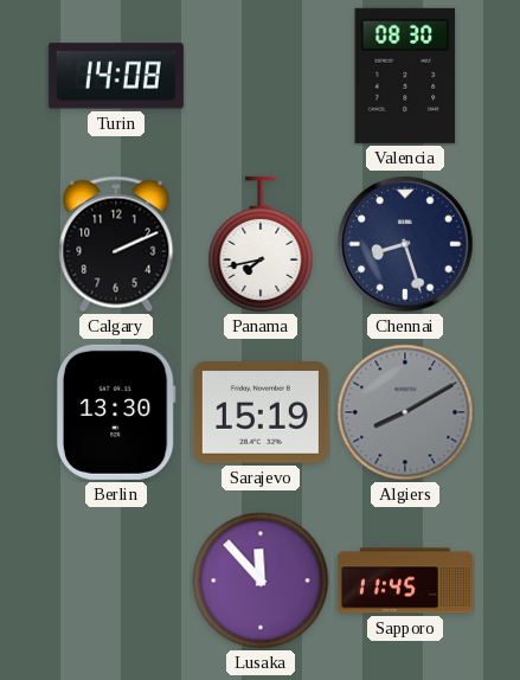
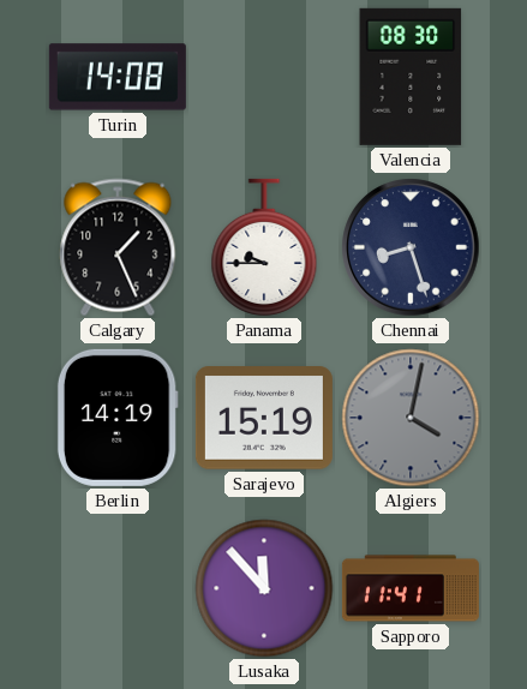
Calgary: 2:11 -> 1:26 (118, 247)
Panama: 7:43 -> 9:45 (264, 247)
Berlin: 13:30 -> 14:19 (118, 418)
Algiers: 8:10 -> 4:02 (411, 418)
Sapporo: 11:45 -> 11:41 (411, 588)
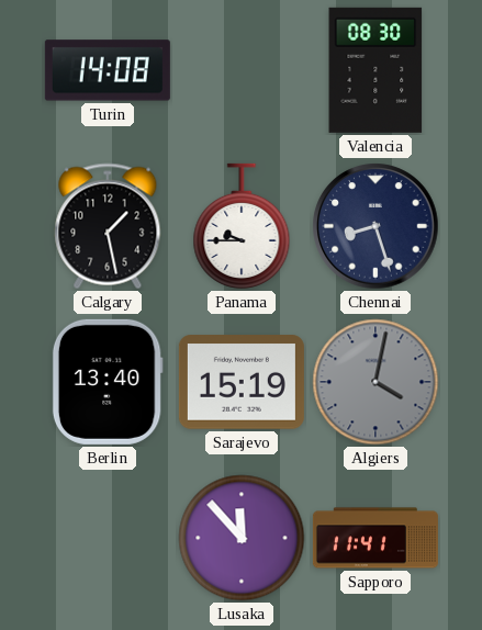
Calgary: 1:26 -> 1:28 (108, 226)
Berlin: 14:19 -> 13:40 (108, 382)
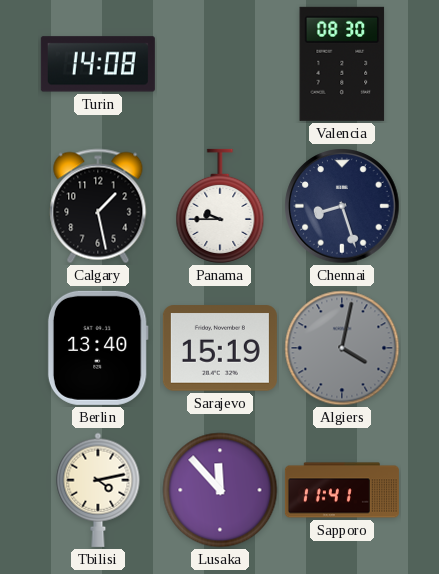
Tbilisi: none -> 4:13 (98, 490)
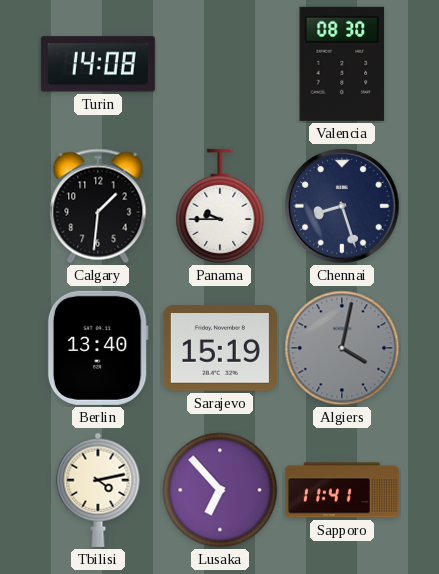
Calgary: 1:28 -> 1:31 (98, 206)
Lusaka: 11:53 -> 6:53 (220, 490)
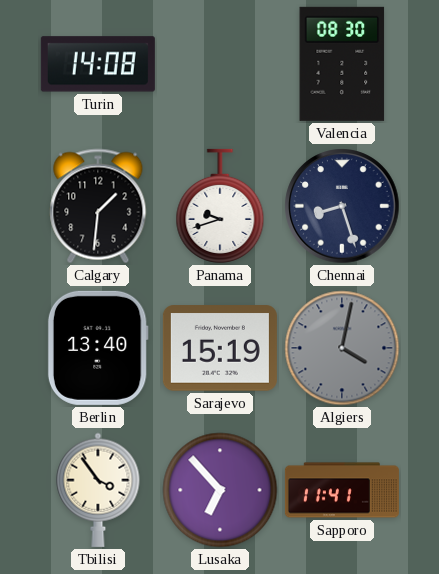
Panama: 9:45 -> 9:42 (220, 206)
Tbilisi: 4:13 -> 3:54 (98, 490)
